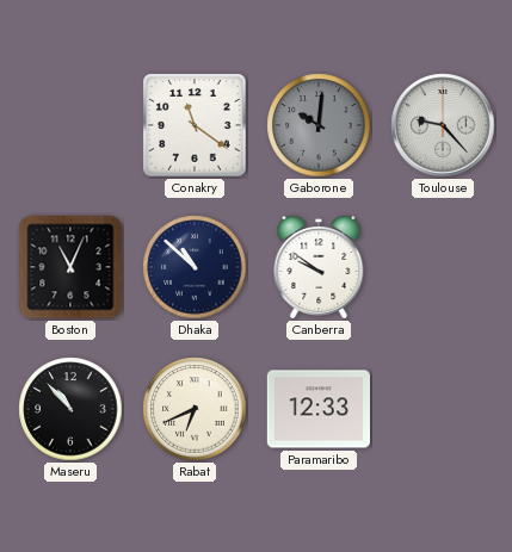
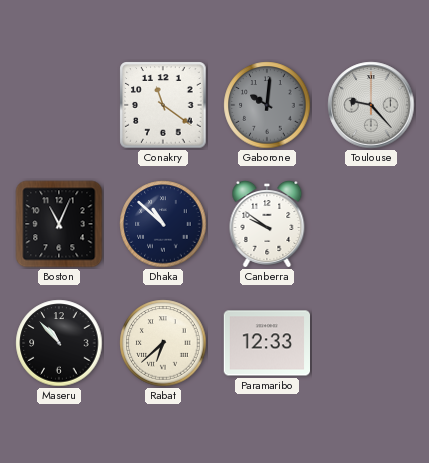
Rabat: 6:41 -> 6:38 (163, 343)
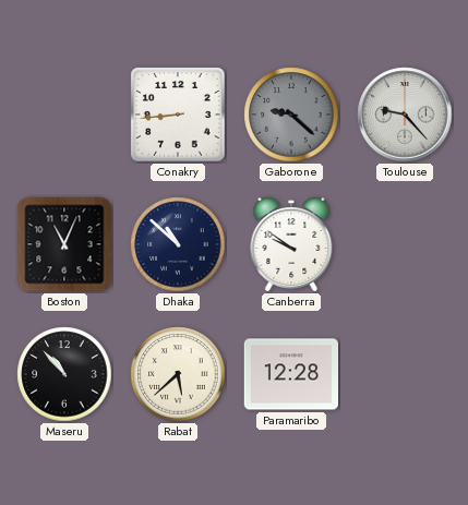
Conakry: 11:21 -> 8:44 (178, 115)
Gaborone: 10:01 -> 9:22 (291, 115)
Rabat: 6:38 -> 5:38 (178, 374)
Paramaribo: 12:33 -> 12:28 (290, 374)
